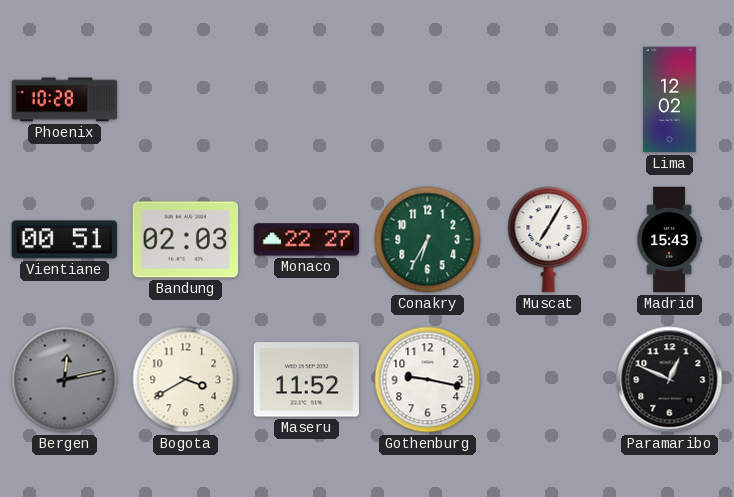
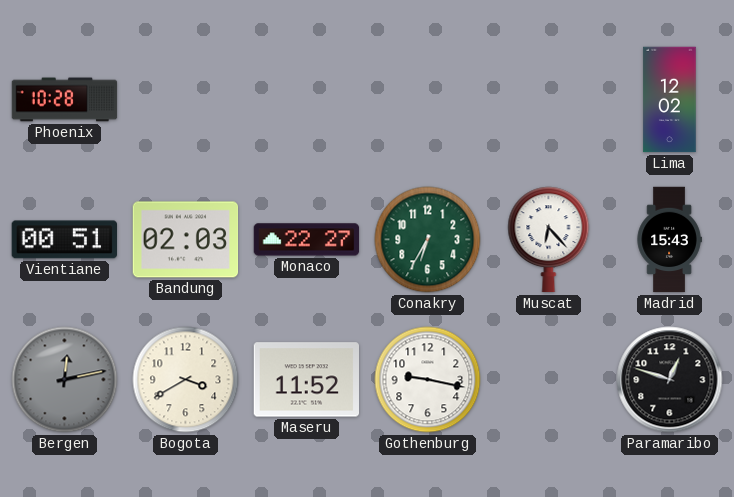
Muscat: 7:05 -> 6:23 (549, 240)
Paramaribo: 12:49 -> 12:48 (670, 380)
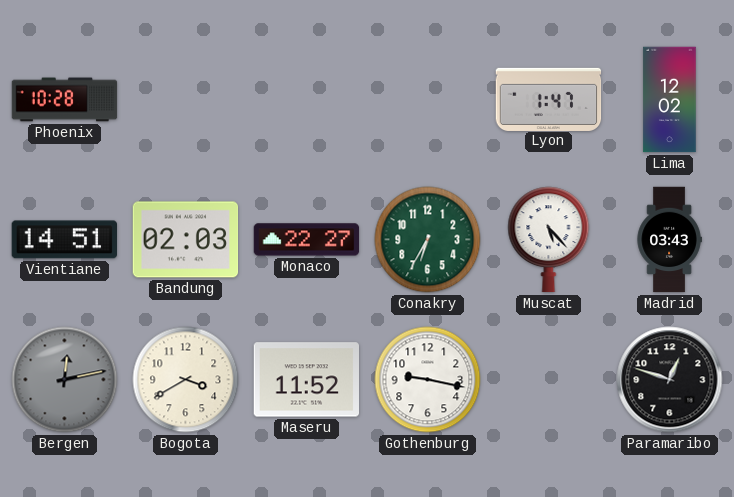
Lyon: none -> 1:47 (549, 99)
Vientiane: 00:51 -> 14:51 (64, 240)
Muscat: 6:23 -> 5:23 (549, 240)
Madrid: 15:43 -> 03:43 (669, 240)
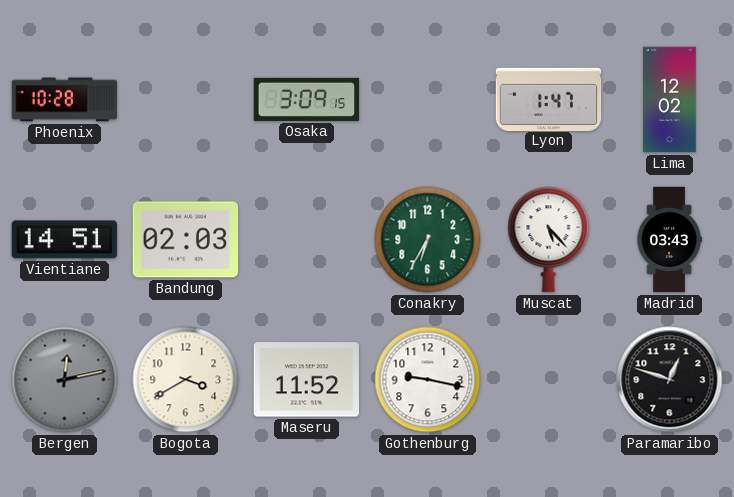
Osaka: none -> 3:09 (307, 99)
Monaco: 22:27 -> none (307, 240)
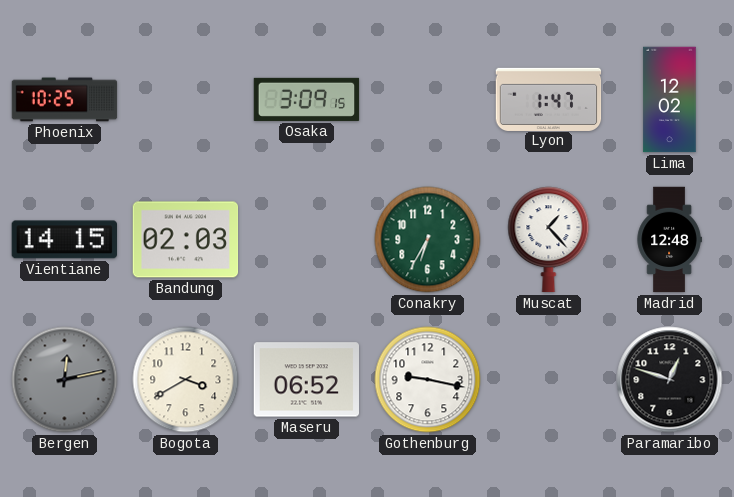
Phoenix: 10:28 -> 10:25 (65, 100)
Vientiane: 14:51 -> 14:15 (64, 240)
Muscat: 5:23 -> 1:23 (549, 240)
Madrid: 03:43 -> 12:48 (669, 240)
Maseru: 11:52 -> 06:52 (307, 380)
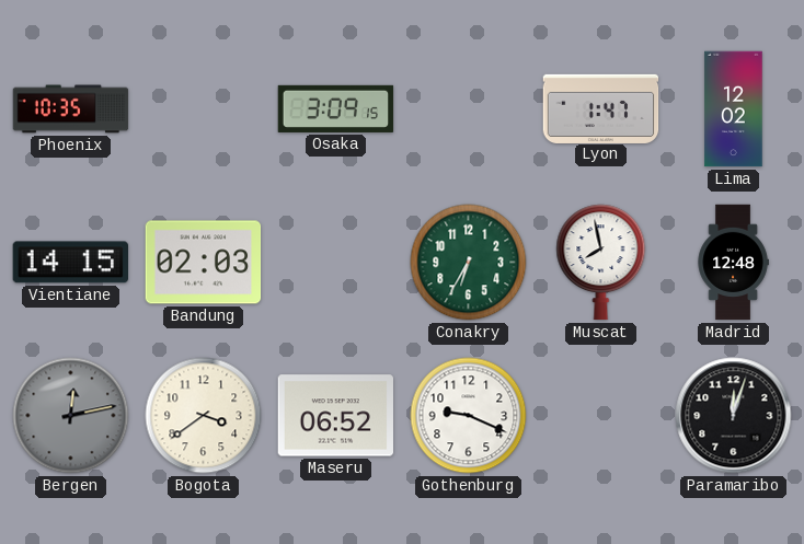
Phoenix: 10:25 -> 10:35 (71, 109)
Muscat: 1:23 -> 7:58 (601, 263)
Bogota: 3:40 -> 3:39 (204, 416)
Gothenburg: 9:17 -> 9:19 (469, 416)
Paramaribo: 12:48 -> 12:03 (734, 416)
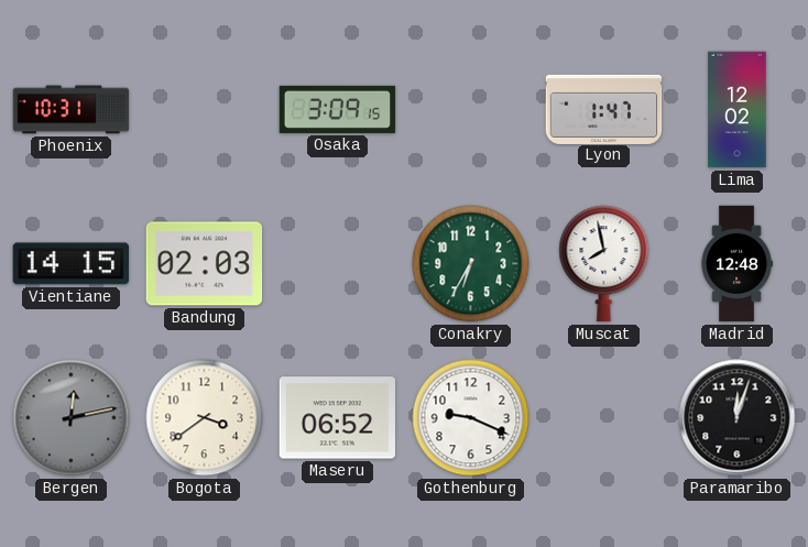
Phoenix: 10:35 -> 10:31 (72, 110)
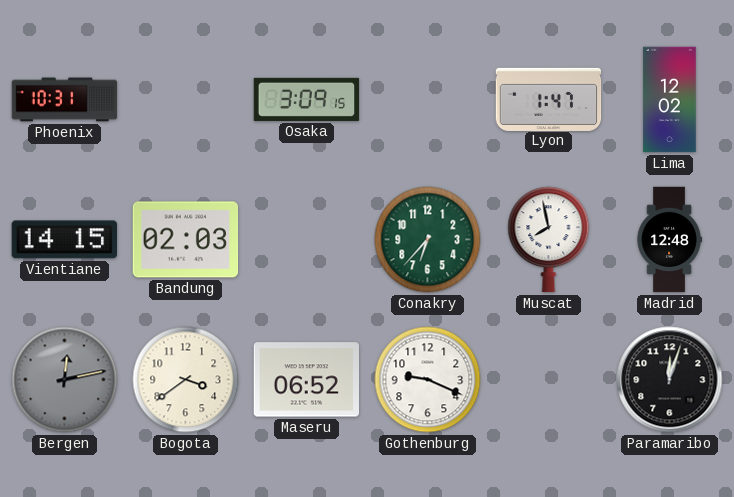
Conakry: 6:35 -> 6:37 (428, 240)
